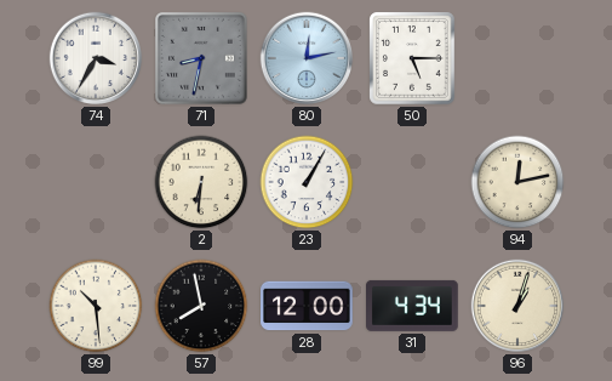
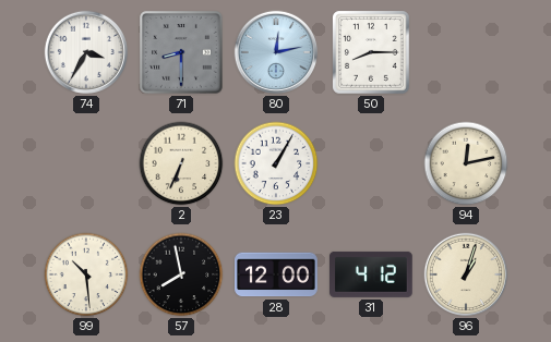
71: 8:32 -> 8:30 (182, 53)
50: 5:15 -> 8:15 (371, 52)
2: 6:31 -> 6:34 (181, 163)
31: 4:34 -> 4:12 (371, 274)
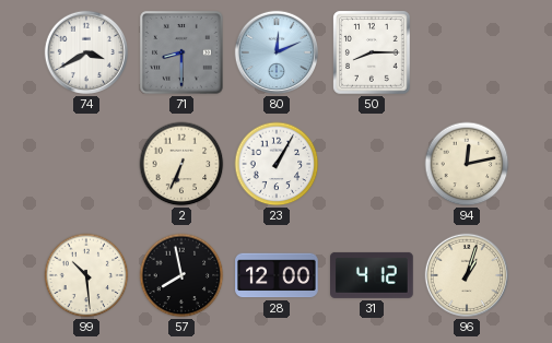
74: 3:35 -> 3:40 (86, 52)
80: 12:13 -> 12:11 (277, 52)
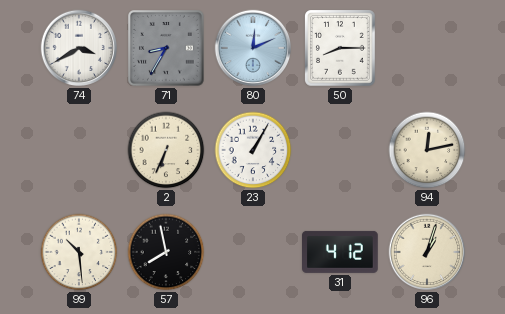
71: 8:30 -> 8:35 (167, 49)
28: 12:00 -> none (277, 275)
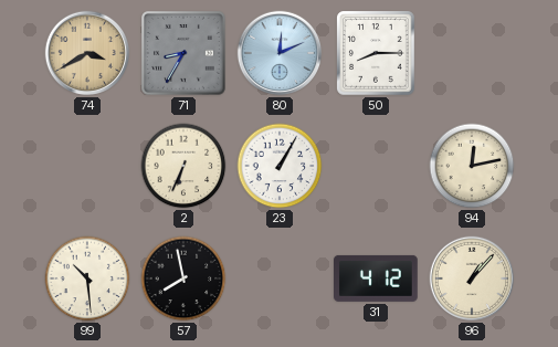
74 dial: white -> champagne (87, 53)
96: 1:03 -> 1:07 (472, 278)
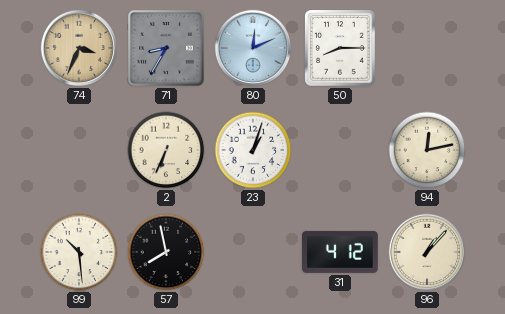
74: 3:40 -> 3:34 (79, 48)
23: 1:05 -> 1:03 (253, 150)
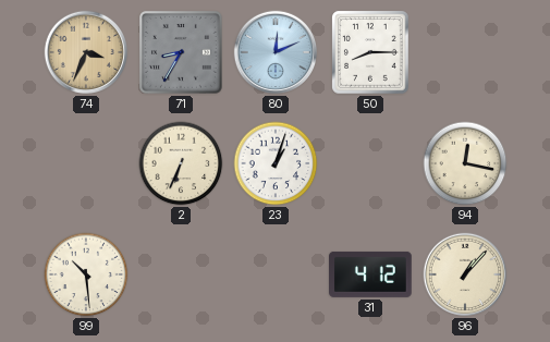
94: 12:13 -> 12:17 (465, 163)
57: 7:58 -> none (166, 252)
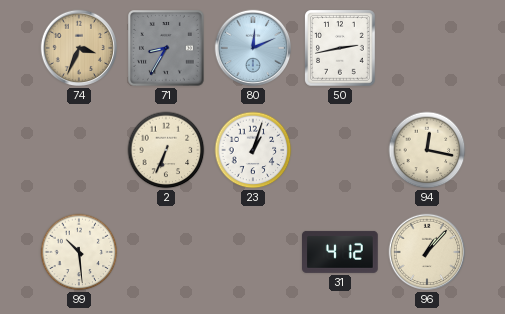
50: 8:15 -> 2:43 (340, 48)
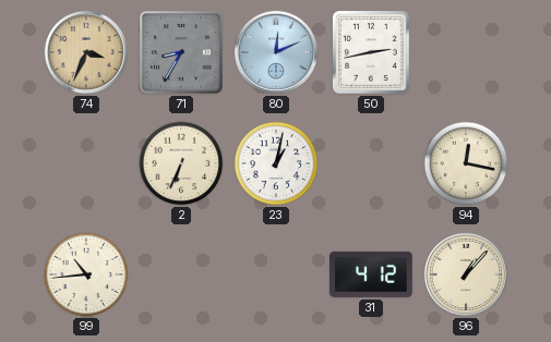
23: 1:03 -> 1:02 (276, 163)
99: 10:29 -> 10:44 (86, 274)
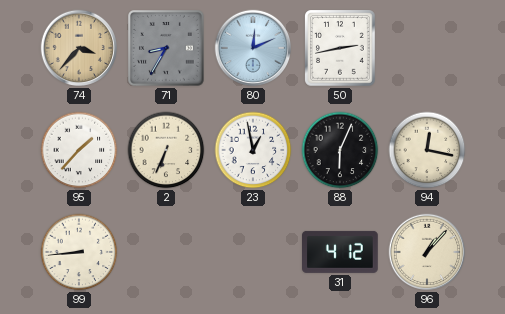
74: 3:34 -> 3:37 (79, 48)
95: none -> 1:37 (79, 150)
23: 1:02 -> 12:58 (253, 150)
88: none -> 6:04 (340, 150)
99: 10:44 -> 8:44 (79, 252)
